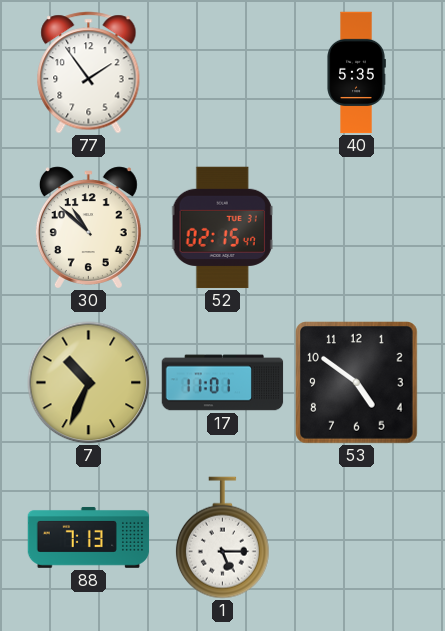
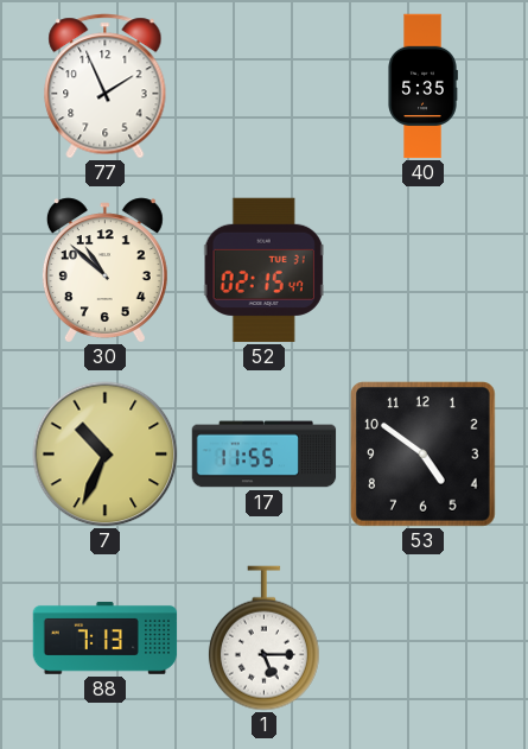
77: 1:54 -> 1:56 (106, 87)
17: 11:01 -> 11:55 (265, 455)
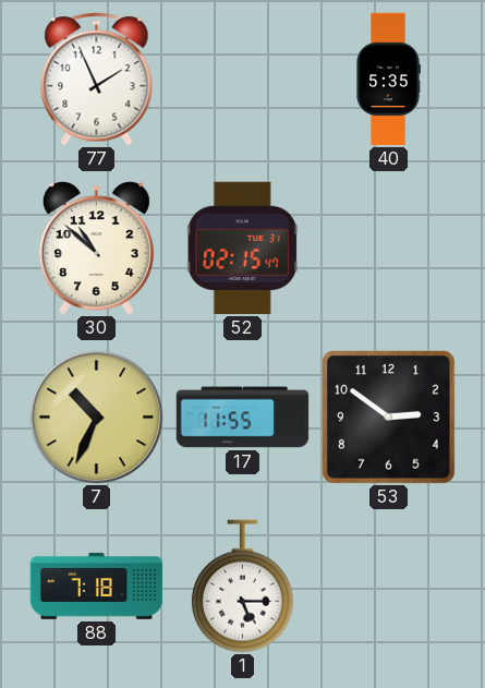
53: 4:51 -> 2:51 (389, 418)
88: 7:13 -> 7:18 (97, 587)
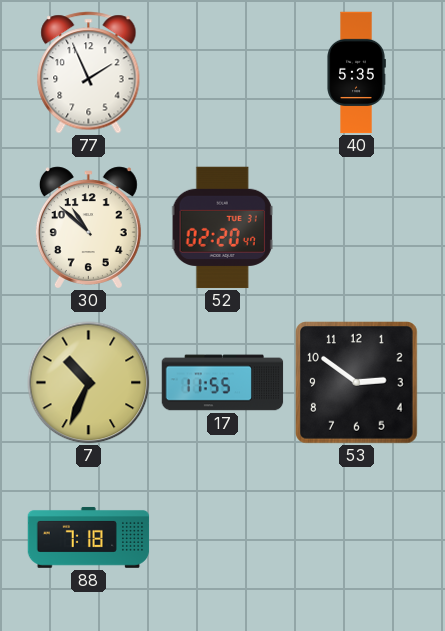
52: 02:15 -> 02:20 (222, 228)
1: 5:15 -> none (242, 587)
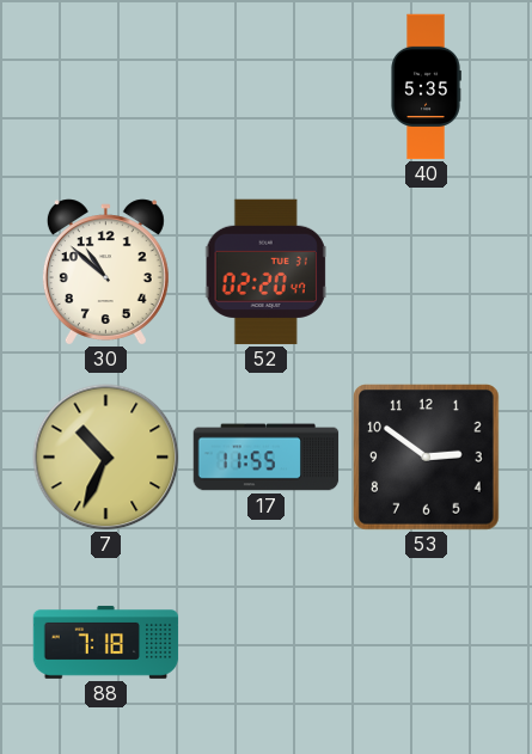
77: 1:56 -> none (89, 73)
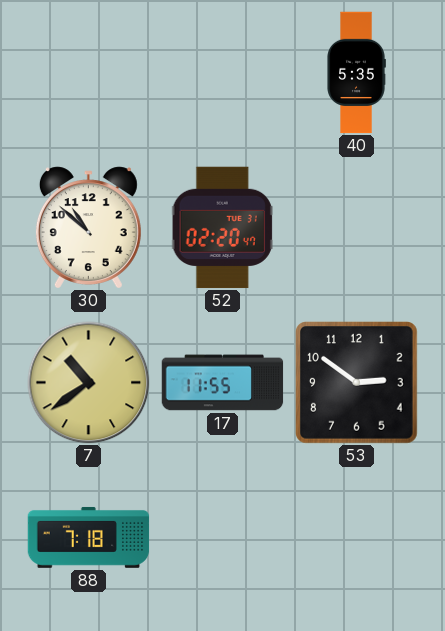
7: 10:34 -> 10:39 (89, 383)
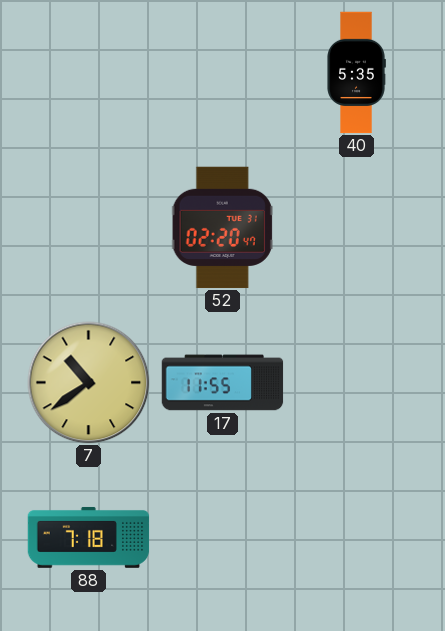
30: 10:52 -> none (88, 228)
53: 2:51 -> none (357, 383)
